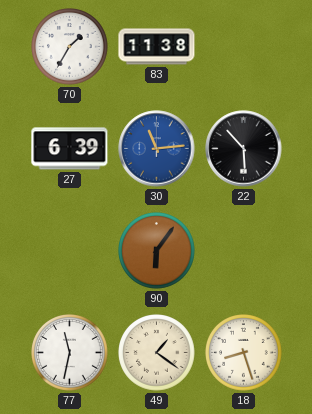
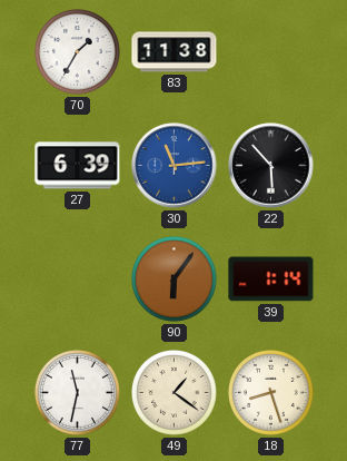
39: none -> 1:14 (271, 279)
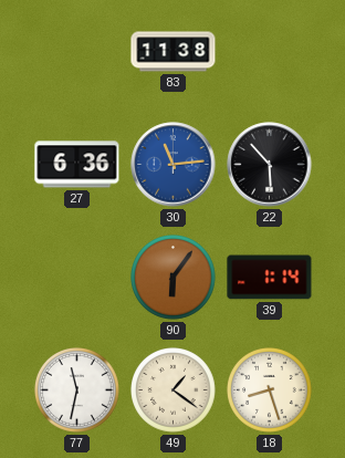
70: 1:35 -> none (78, 52)
27: 6:39 -> 6:36 (77, 165)
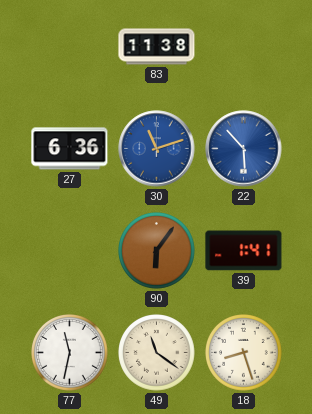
30: 11:14 -> 11:12 (157, 149)
22 dial: black -> blue (244, 149)
39: 1:14 -> 1:41 (244, 251)
49: 1:21 -> 11:21 (157, 353)
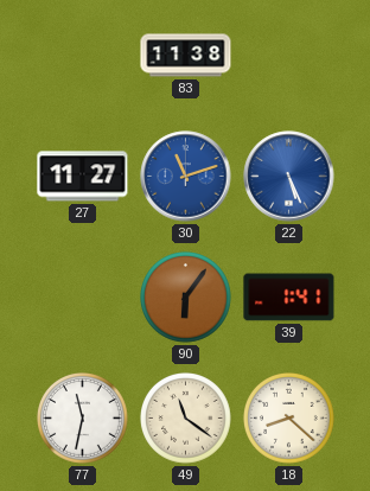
27: 6:36 -> 11:27 (83, 177)
22: 5:53 -> 5:26 (289, 177)
18: 8:27 -> 8:22 (289, 419)
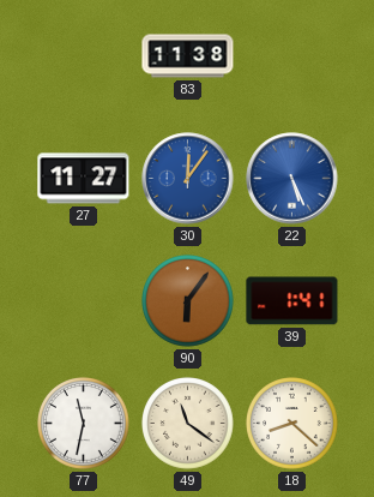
30: 11:12 -> 12:06 (188, 179)
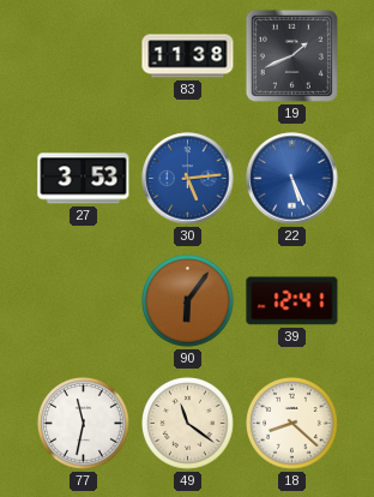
19: none -> 1:41 (291, 55)
27: 11:27 -> 3:53 (84, 179)
30: 12:06 -> 5:14 (188, 179)
39: 1:41 -> 12:41 (292, 301)
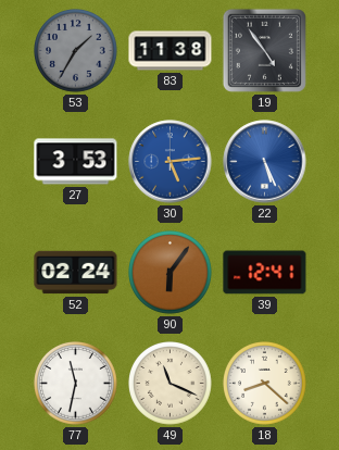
53: none -> 1:35 (76, 51)
19: 1:41 -> 4:54 (264, 50)
52: none -> 02:24 (76, 273)
49: 11:21 -> 11:19 (171, 384)
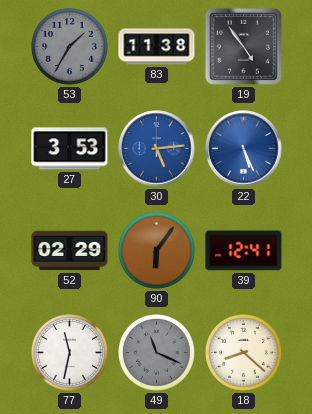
52: 02:24 -> 02:29 (70, 251)
49 dial: cream -> grey (157, 353)
